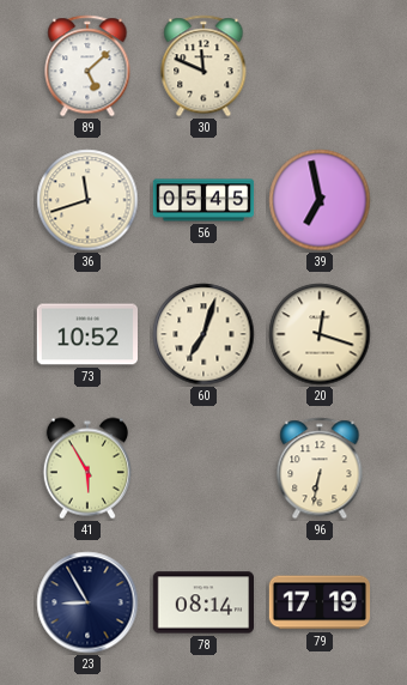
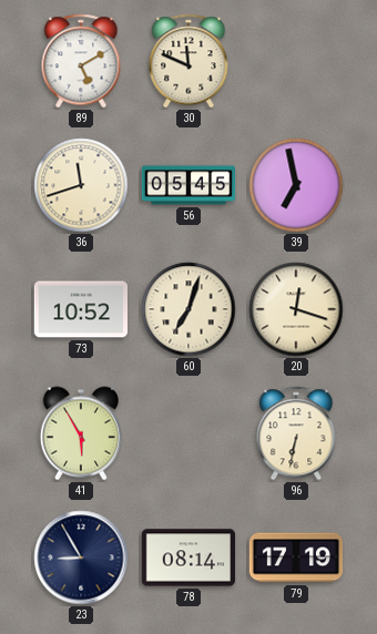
89: 5:08 -> 5:10 (81, 61)
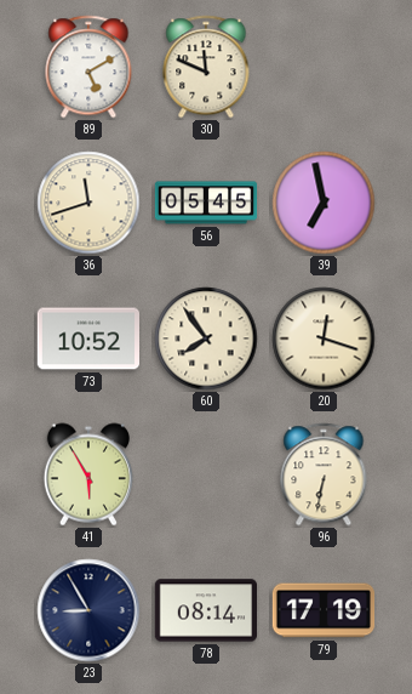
60: 7:03 -> 7:54 (206, 339)
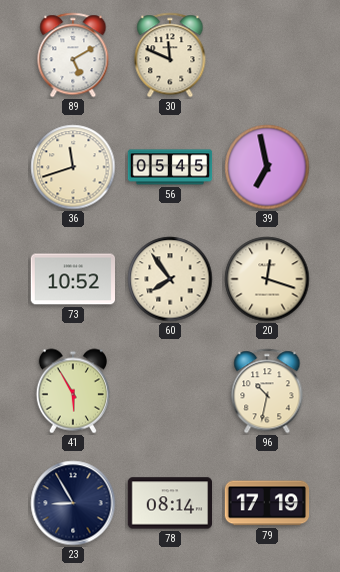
96: 6:32 -> 10:32 (267, 391)
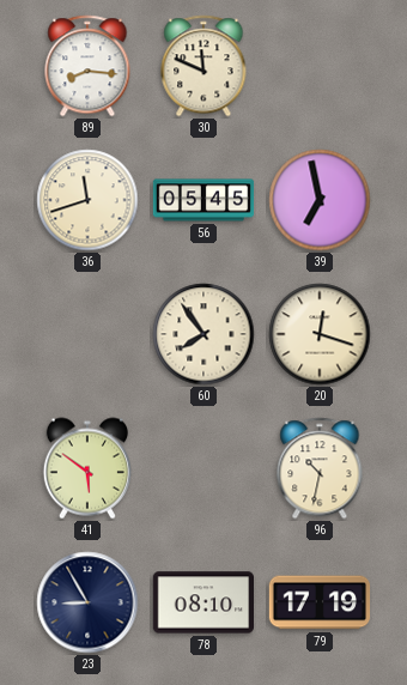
89: 5:10 -> 8:16 (87, 66)
73: 10:52 -> none (72, 279)
41: 5:55 -> 5:51 (87, 468)
78: 08:14 -> 08:10 (203, 602)
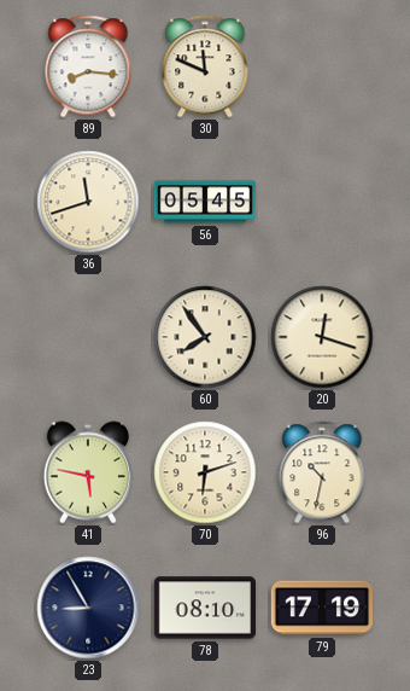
39: 6:58 -> none (320, 200)
41: 5:51 -> 5:47 (88, 472)
70: none -> 6:12 (205, 472)
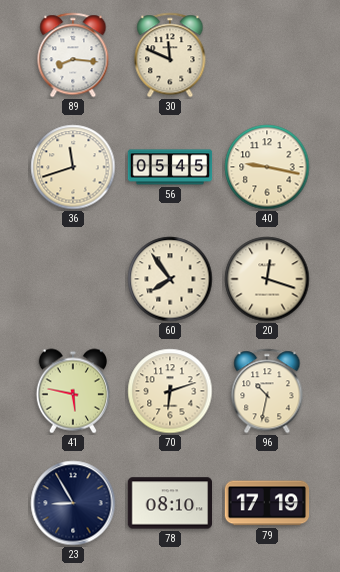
40: none -> 9:17 (267, 167)
